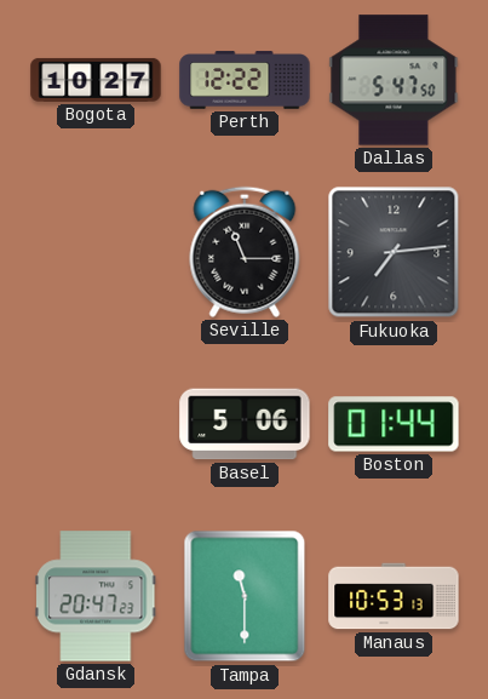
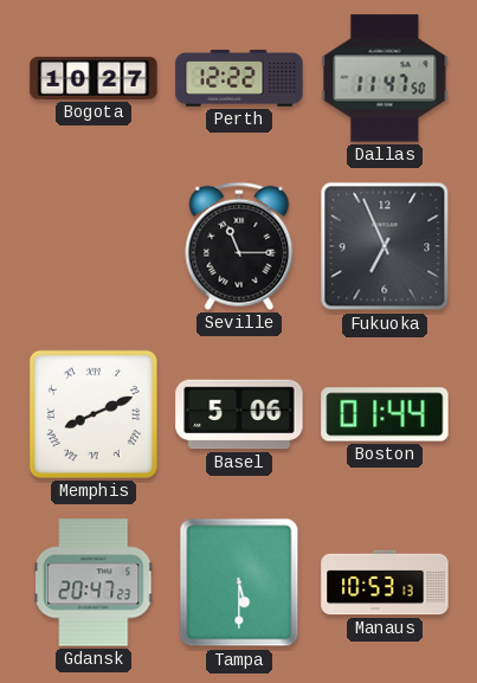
Dallas: 5:47 -> 11:47 (385, 78)
Fukuoka: 7:14 -> 6:56 (385, 246)
Memphis: none -> 8:11 (94, 414)
Tampa: 11:30 -> 5:30 (239, 582)
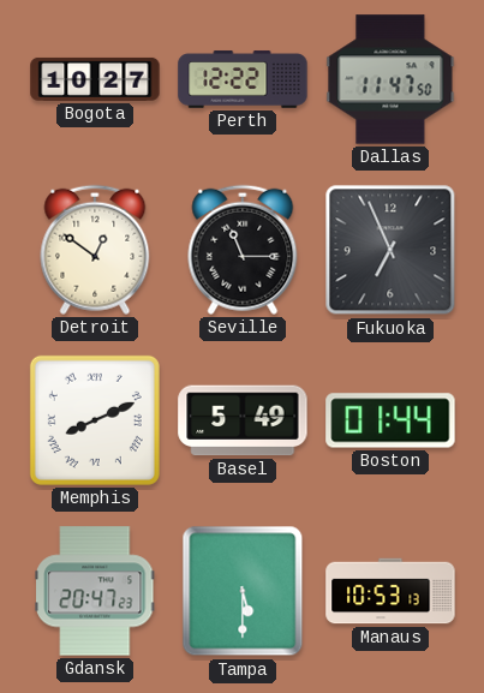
Detroit: none -> 12:51 (95, 250)
Basel: 5:06 -> 5:49 (243, 420)
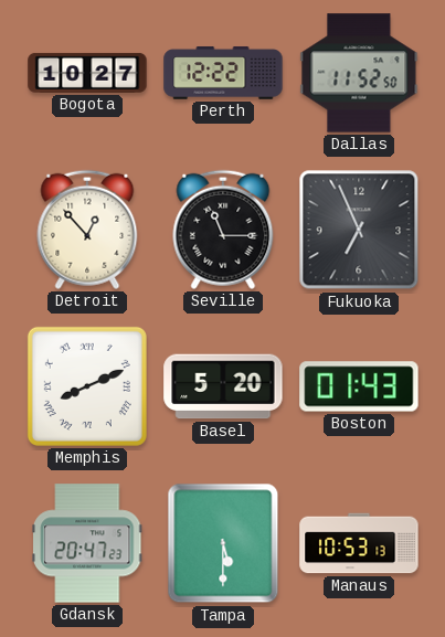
Dallas: 11:47 -> 11:52 (359, 73)
Detroit: 12:51 -> 12:53 (87, 230)
Basel: 5:49 -> 5:20 (223, 386)
Boston: 01:44 -> 01:43 (359, 386)
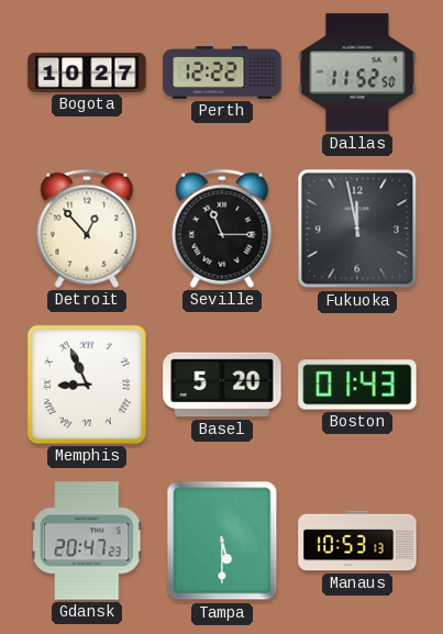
Fukuoka: 6:56 -> 11:58 (357, 229)
Memphis: 8:11 -> 8:56 (87, 385)
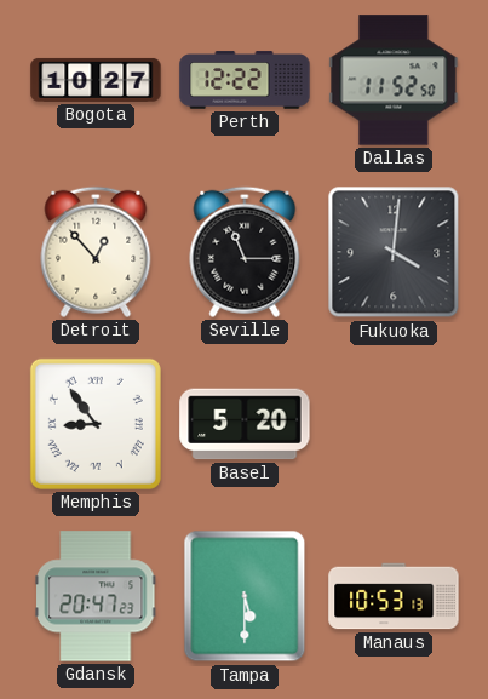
Fukuoka: 11:58 -> 4:01 (394, 252)
Memphis: 8:56 -> 8:54 (96, 424)
Boston: 01:43 -> none (357, 385)
